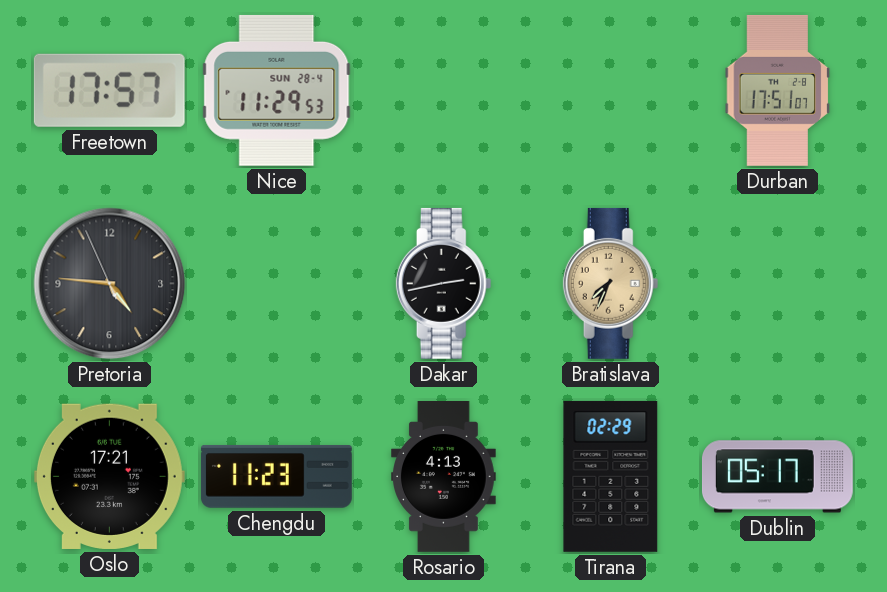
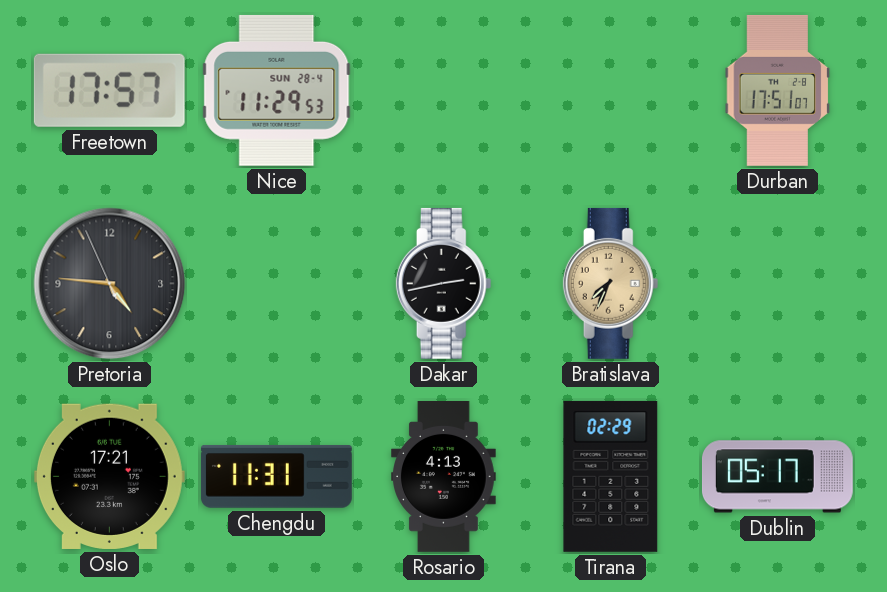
Chengdu: 11:23 -> 11:31 (276, 477)
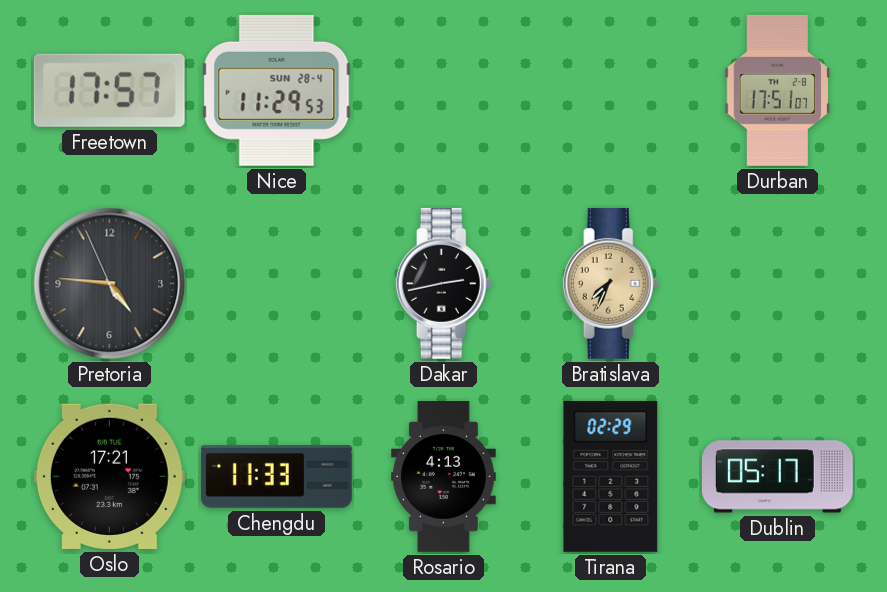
Chengdu: 11:31 -> 11:33 (276, 477)
